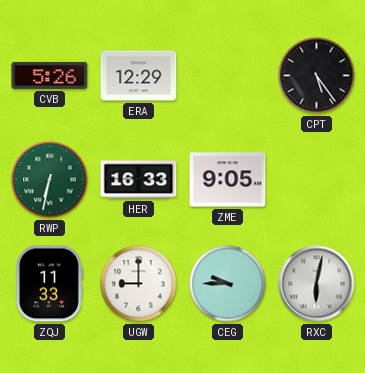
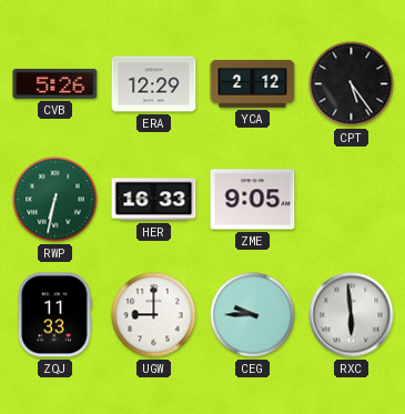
YCA: none -> 2:12 (253, 83)
RXC: 6:02 -> 5:59 (352, 315)
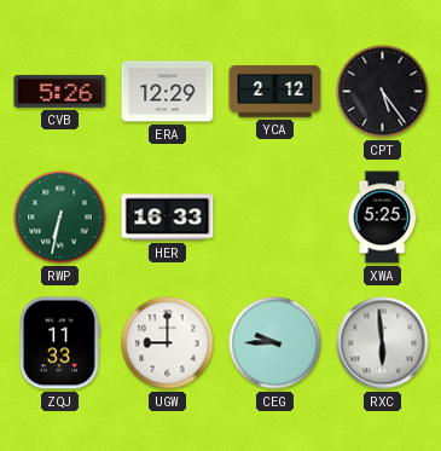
ZME: 9:05 -> none (253, 200)
XWA: none -> 5:25 (382, 218)
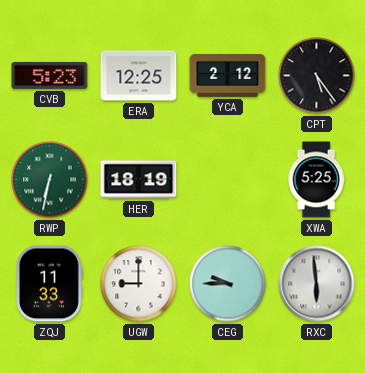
CVB: 5:26 -> 5:23 (50, 75)
ERA: 12:29 -> 12:25 (139, 76)
HER: 16:33 -> 18:19 (139, 180)
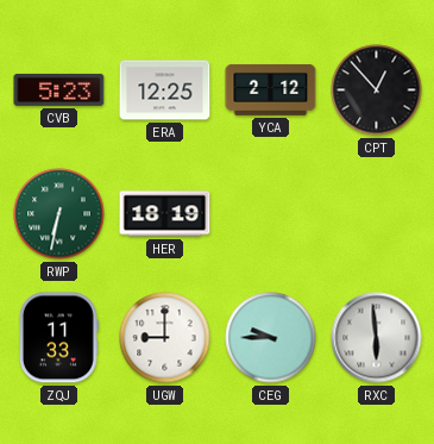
CPT: 5:24 -> 12:53 (377, 90)
XWA: 5:25 -> none (316, 180)
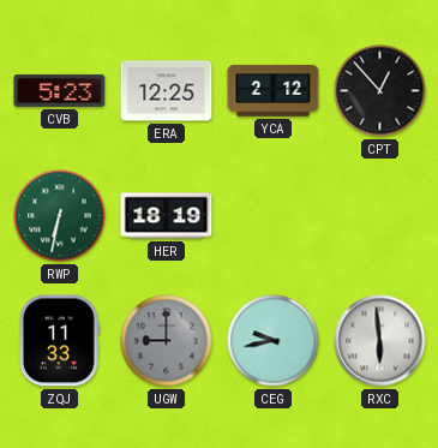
UGW dial: white -> grey (167, 341)
CEG: 9:45 -> 9:43 (274, 341)
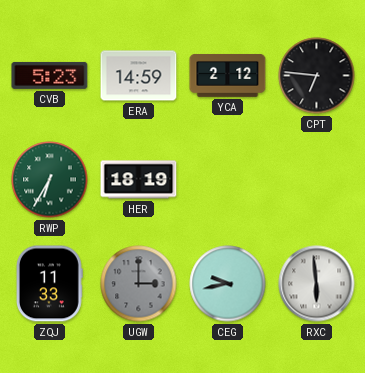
ERA: 12:25 -> 14:59 (139, 76)
CPT: 12:53 -> 6:46 (317, 76)
RWP: 6:32 -> 6:35 (50, 180)
UGW: 9:00 -> 3:00 (139, 284)
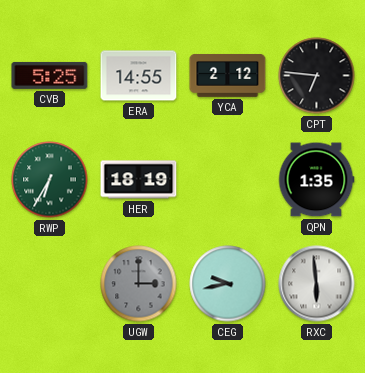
CVB: 5:23 -> 5:25 (50, 75)
ERA: 14:59 -> 14:55 (139, 76)
QPN: none -> 1:35 (316, 180)
ZQJ: 11:33 -> none (49, 284)
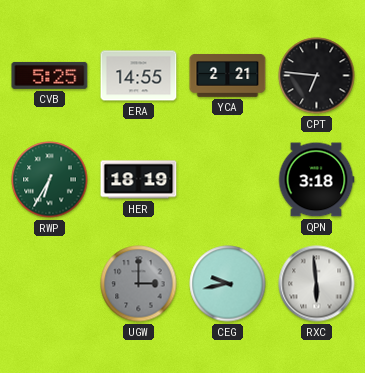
YCA: 2:12 -> 2:21 (228, 75)
QPN: 1:35 -> 3:18 (316, 180)
